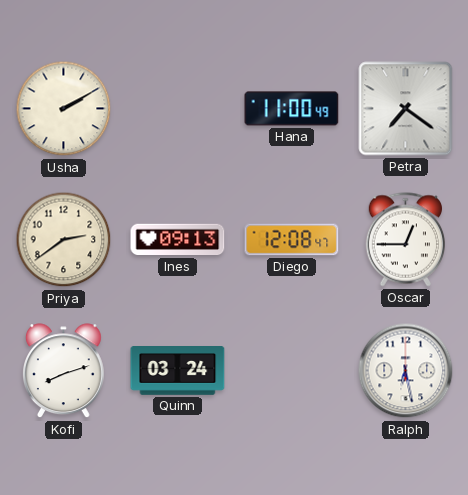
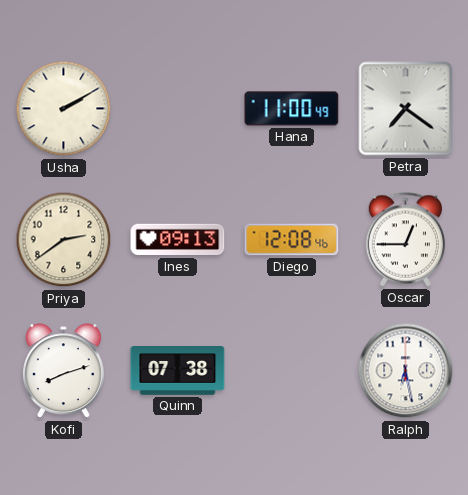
Diego: 12:08:47 -> 12:08:46 (292, 240)
Quinn: 03:24 -> 07:38 (178, 371)
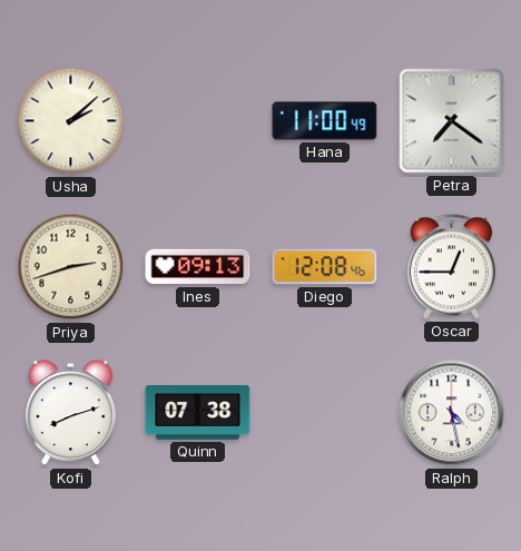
Usha: 2:10 -> 2:08 (71, 121)
Priya: 2:39 -> 2:42 (71, 267)
Ralph: 6:28 -> 4:28 (452, 413)
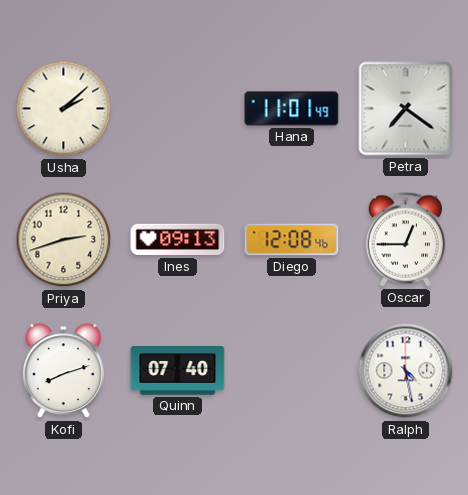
Hana: 11:00 -> 11:01 (292, 109)
Quinn: 07:38 -> 07:40 (178, 371)
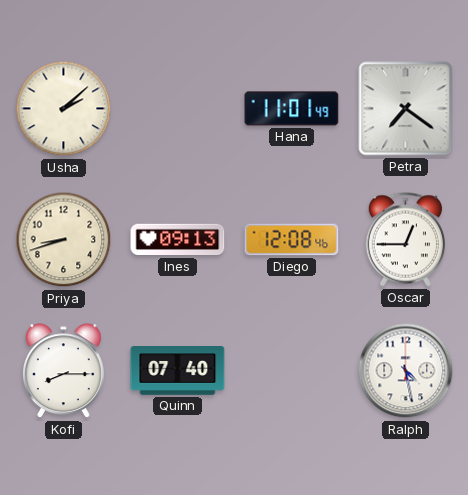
Priya: 2:42 -> 8:42 (64, 240)
Kofi: 8:12 -> 8:15 (63, 371)
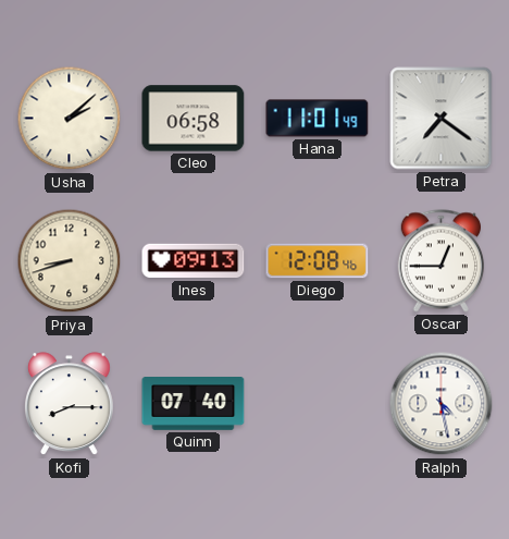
Cleo: none -> 06:58 (194, 119)
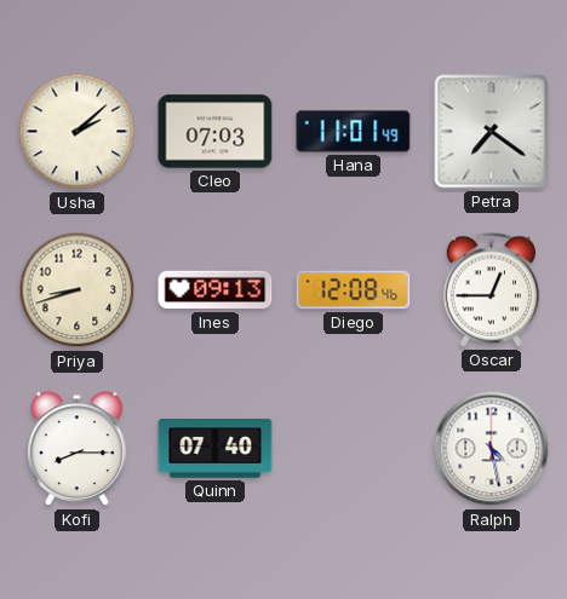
Cleo: 06:58 -> 07:03 (216, 132)
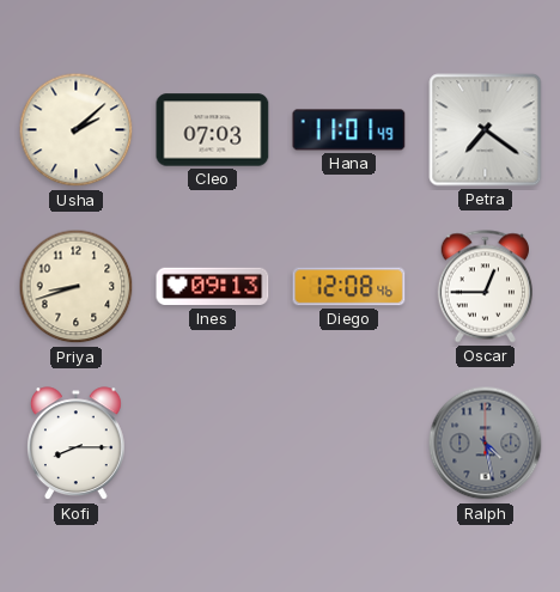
Quinn: 07:40 -> none (216, 449)
Ralph dial: white -> grey (486, 444)
